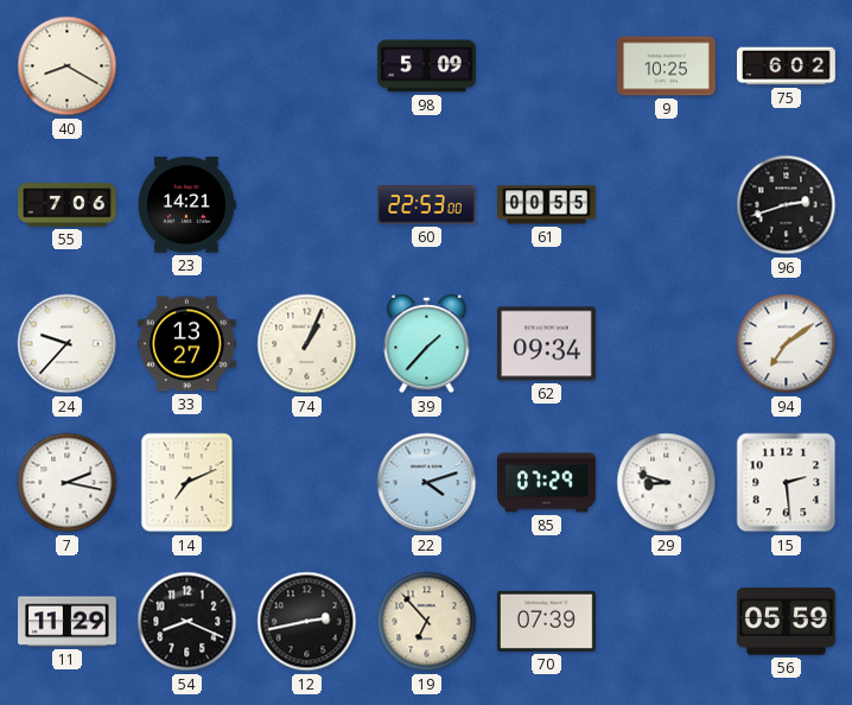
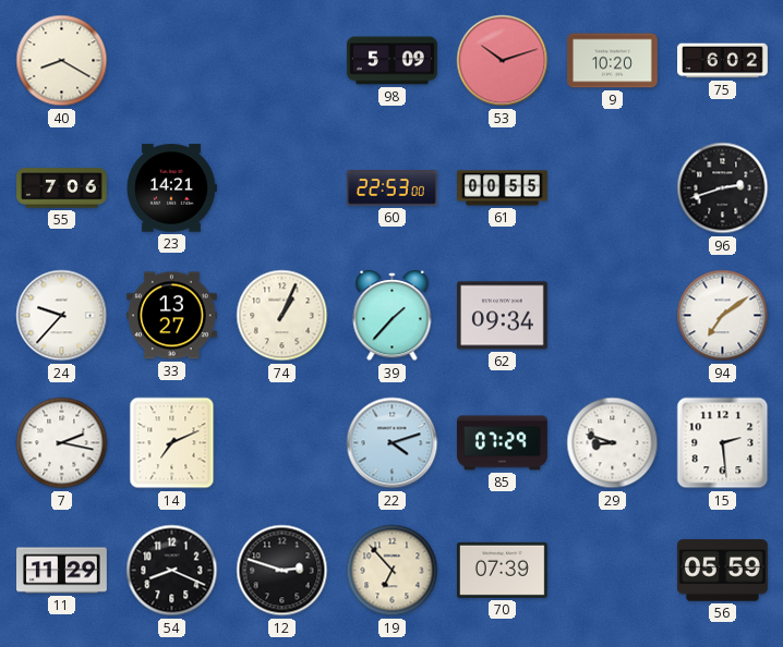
53: none -> 10:12 (503, 61)
9: 10:25 -> 10:20 (613, 61)
12: 2:43 -> 2:48 (282, 571)
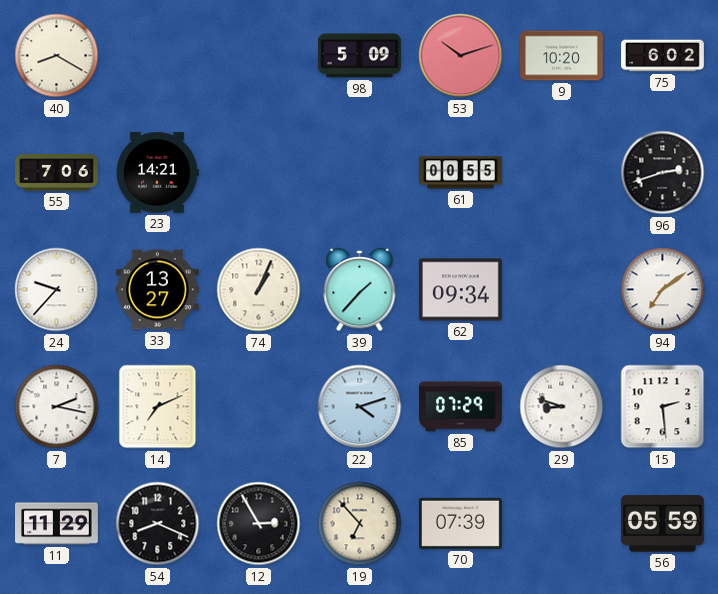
60: 22:53 -> none (391, 188)
12: 2:48 -> 2:55 (259, 524)
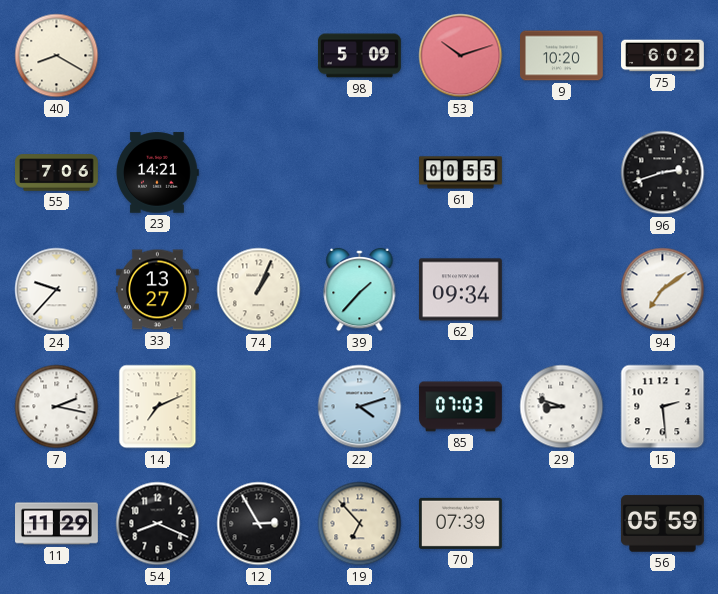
85: 07:29 -> 07:03 (461, 407)
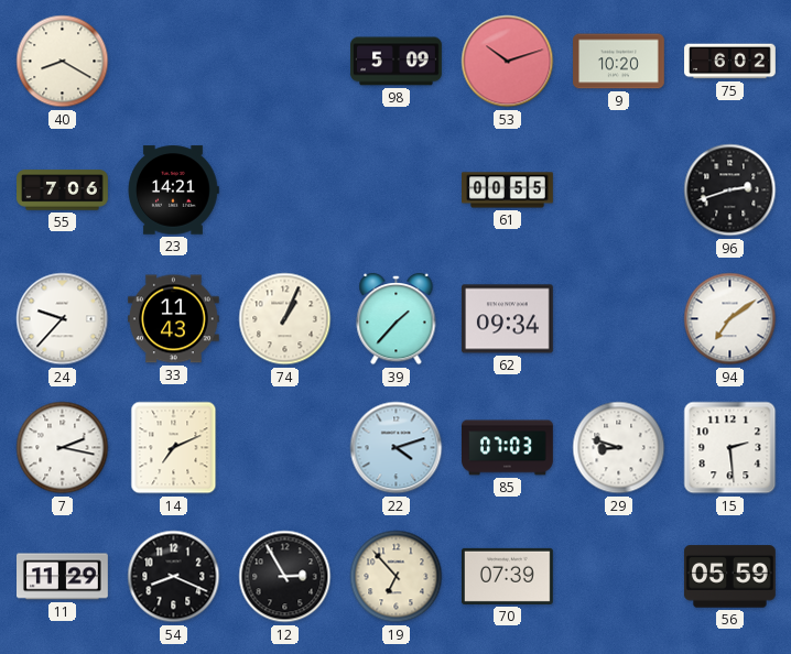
33: 13:27 -> 11:43 (174, 319)
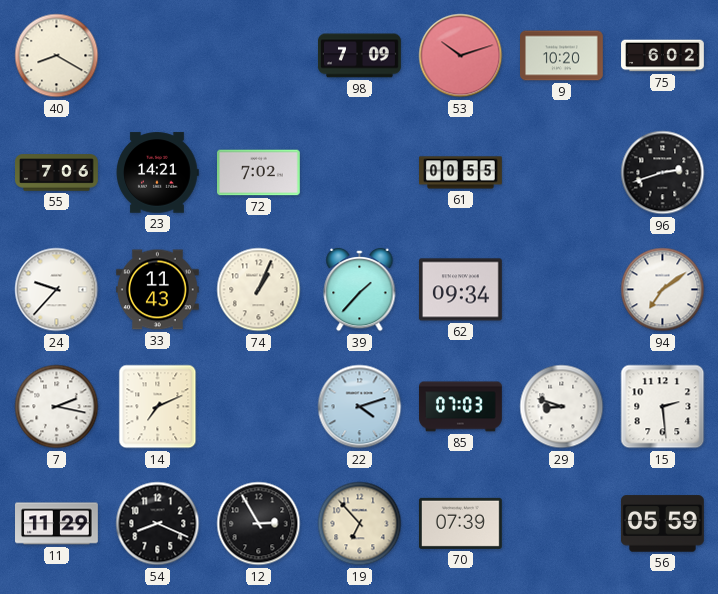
98: 5:09 -> 7:09 (360, 56)
72: none -> 7:02 (259, 173)
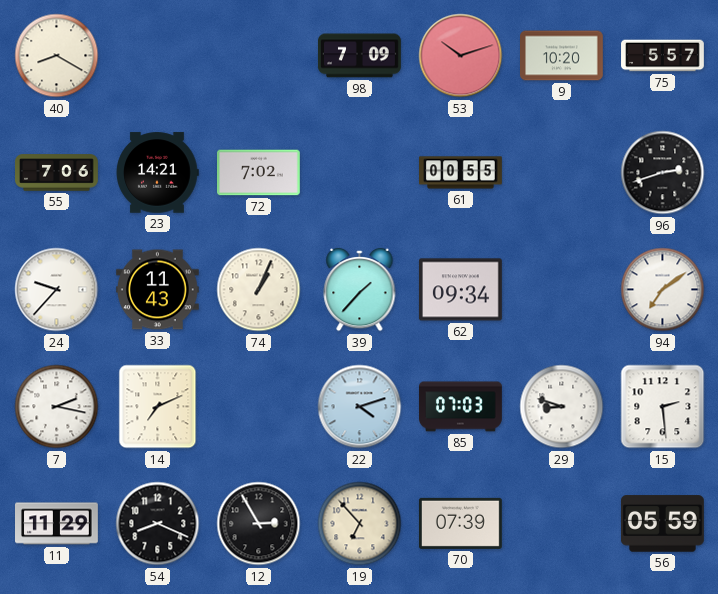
75: 6:02 -> 5:57 (663, 56)
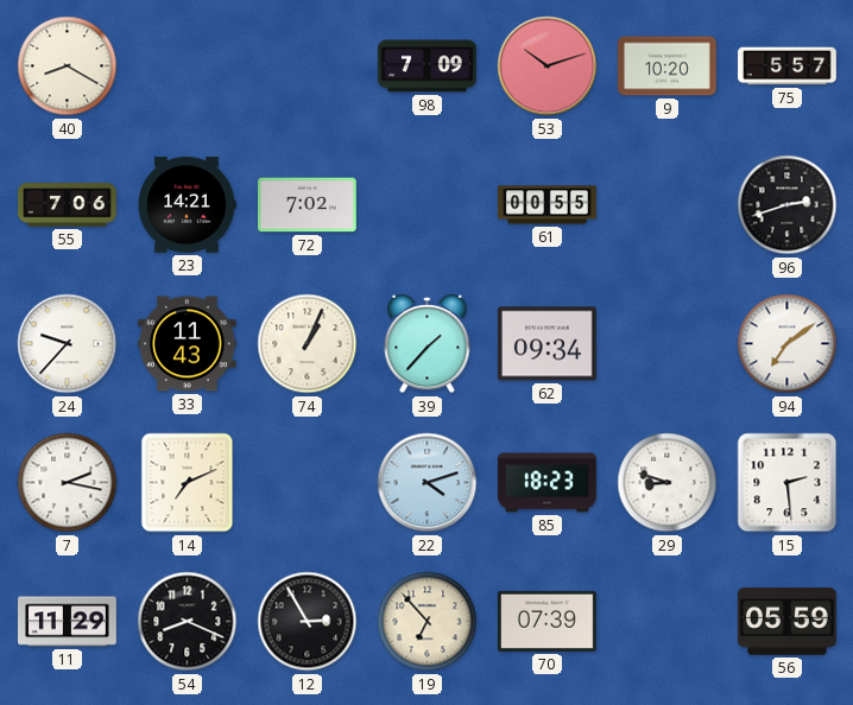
85: 07:03 -> 18:23 (548, 483)
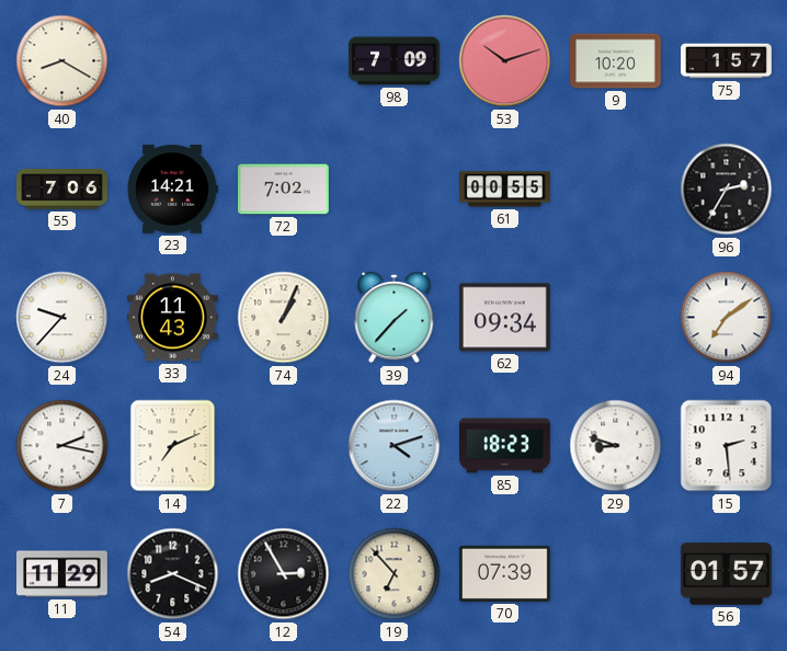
75: 5:57 -> 1:57 (727, 61)
96: 2:42 -> 2:35 (727, 190)
56: 05:59 -> 01:57 (726, 574)
